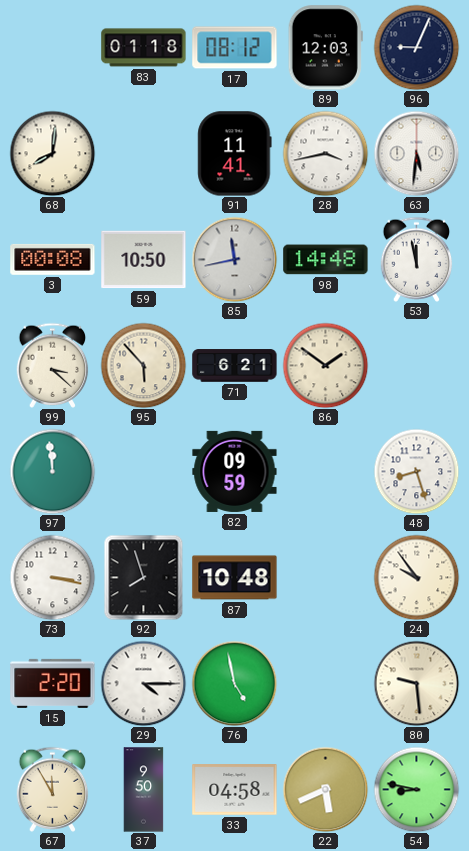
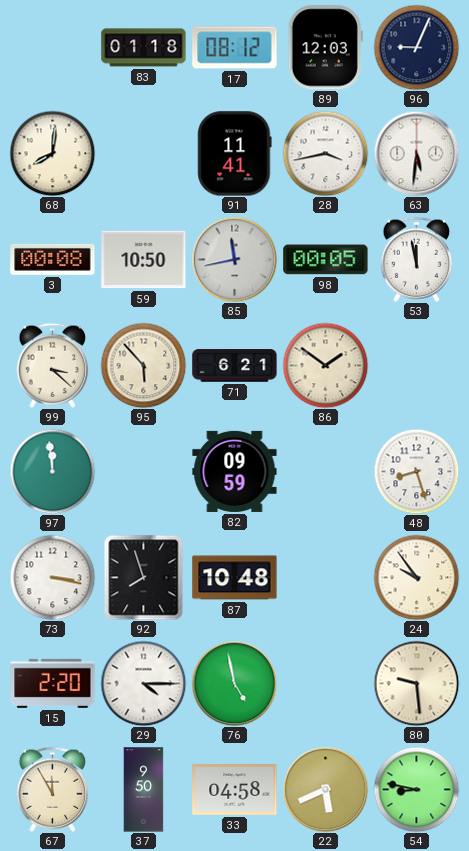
98: 14:48 -> 00:05 (326, 260)
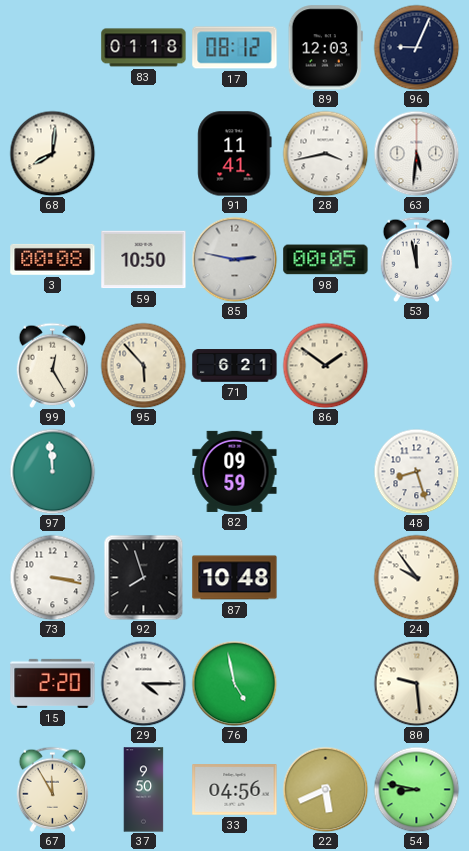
85: 11:43 -> 2:47 (234, 259)
99: 3:22 -> 12:25 (53, 365)
33: 04:58 -> 04:56 (235, 790)
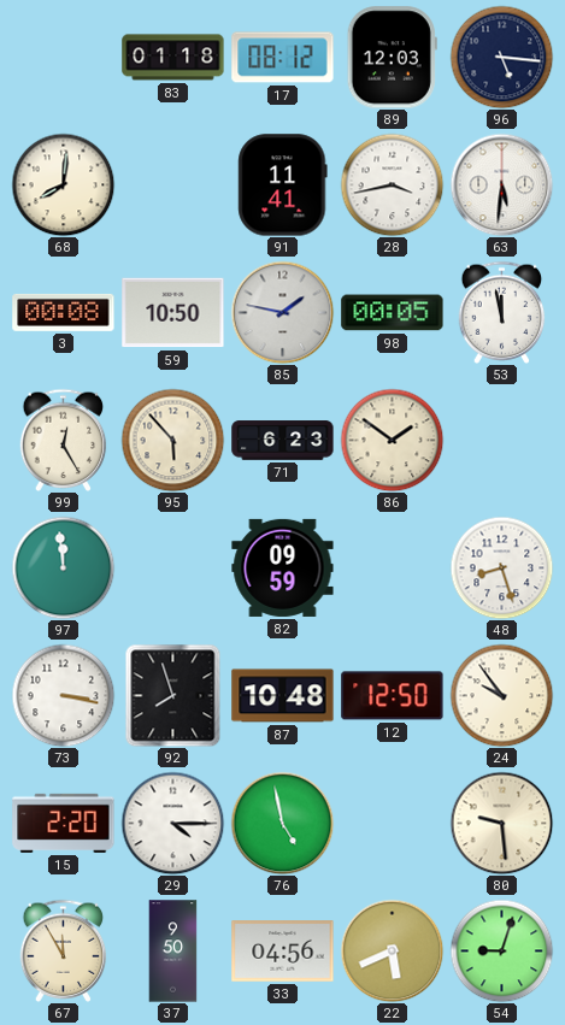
96: 9:04 -> 5:16 (501, 57)
85: 2:47 -> 1:47 (282, 312)
71: 6:21 -> 6:23 (283, 441)
12: none -> 12:50 (393, 696)
54: 8:47 -> 9:03 (501, 950)
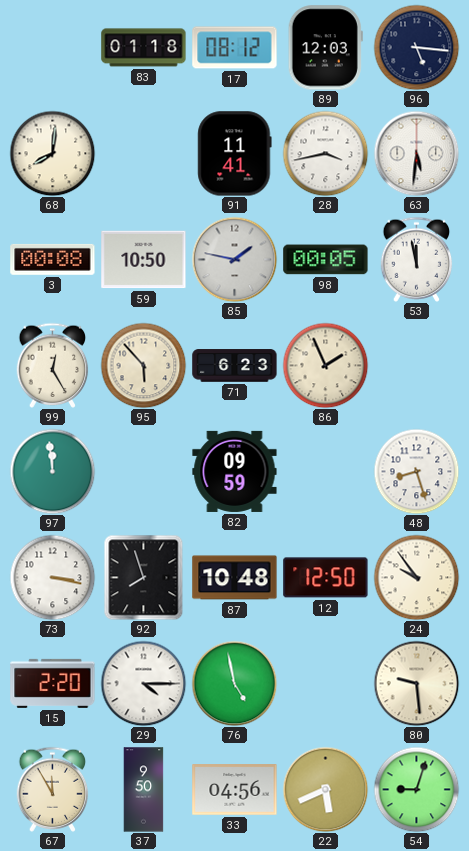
86: 1:51 -> 1:56 (325, 365)
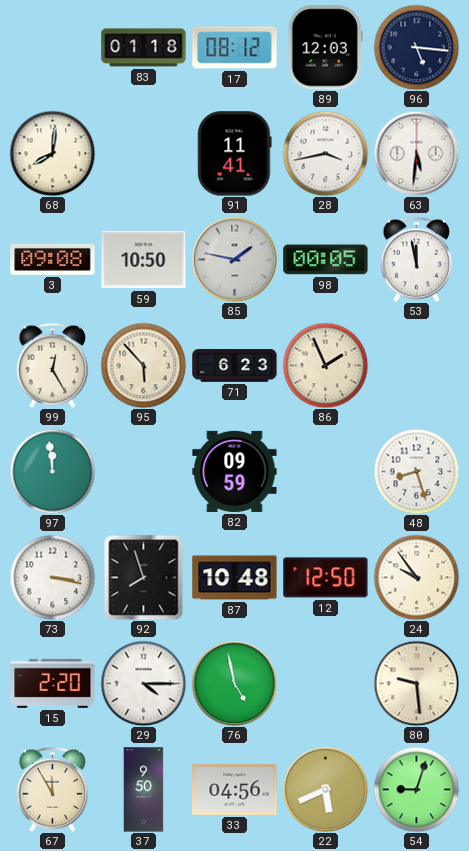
3: 00:08 -> 09:08 (53, 259)
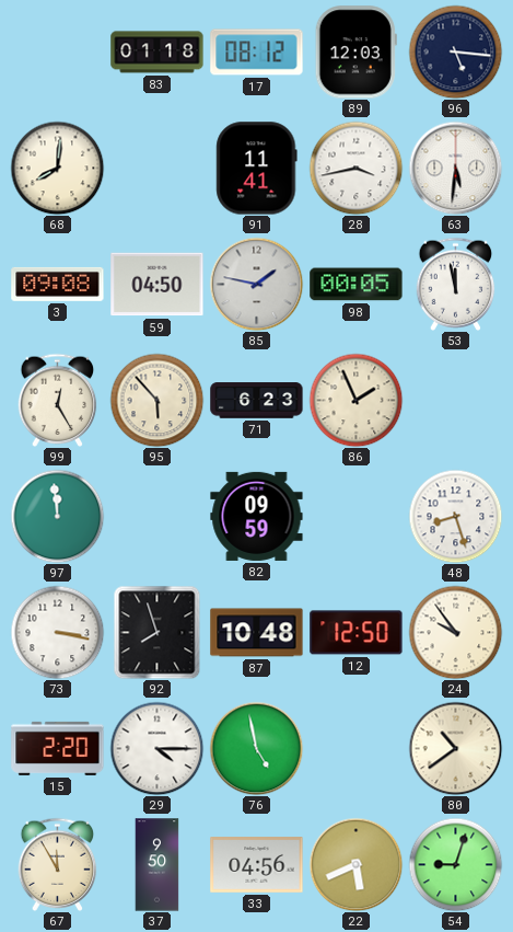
59: 10:50 -> 04:50 (158, 285)
80: 9:29 -> 10:39 (455, 748)
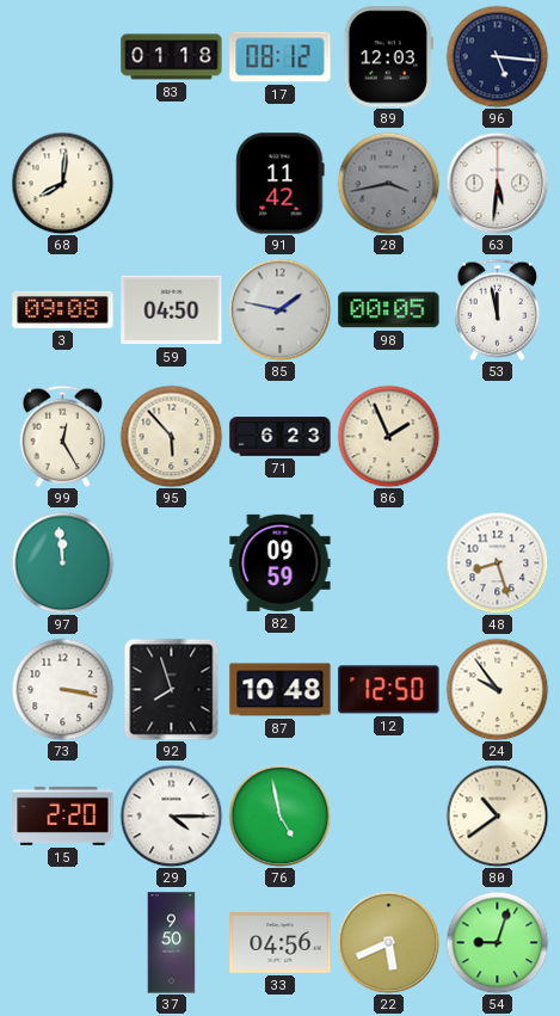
91: 11:41 -> 11:42 (281, 184)
28 dial: white -> grey (388, 183)
67: 11:55 -> none (58, 864)
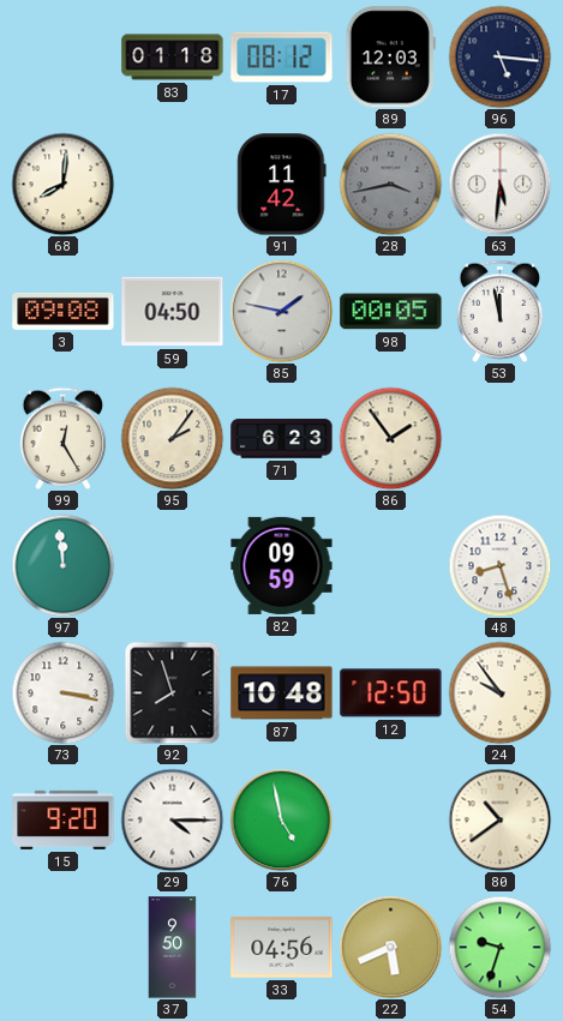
95: 5:53 -> 2:06 (172, 438)
86: 1:56 -> 1:54 (390, 438)
15: 2:20 -> 9:20 (64, 819)
54: 9:03 -> 9:33 (499, 947)
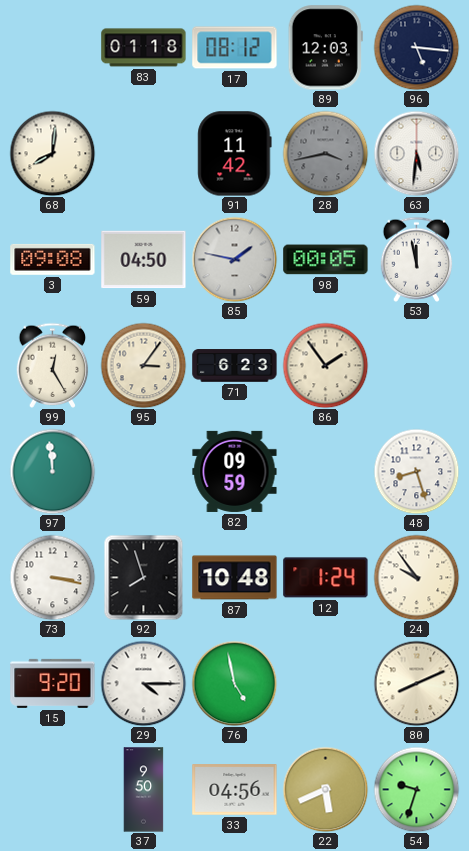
95: 2:06 -> 3:06 (143, 365)
12: 12:50 -> 1:24 (326, 578)
80: 10:39 -> 8:11 (416, 683)
